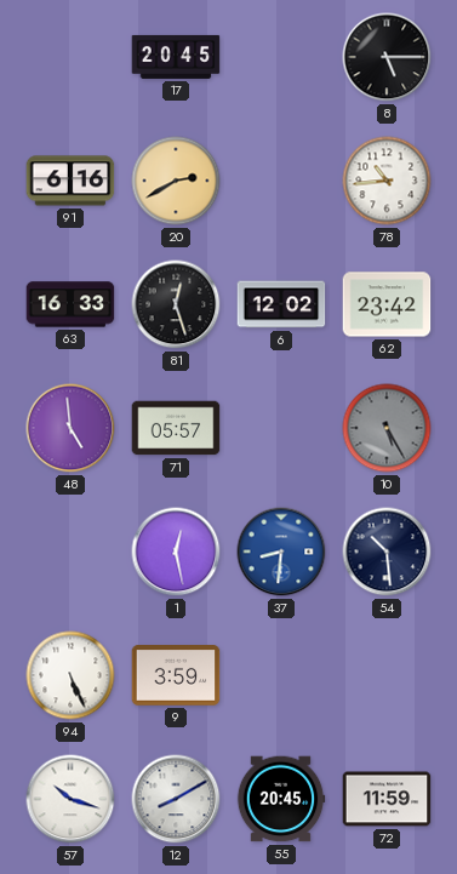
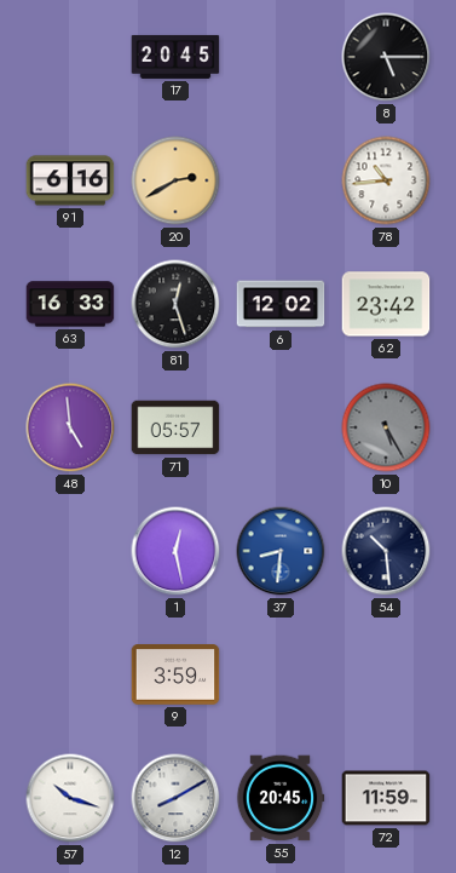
94: 5:26 -> none (70, 675)
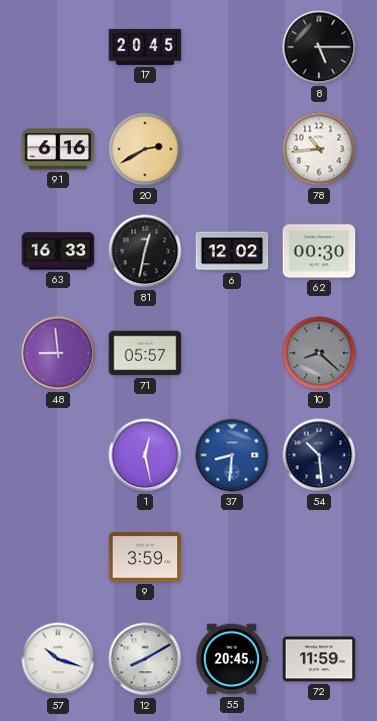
81: 12:27 -> 12:32 (145, 251)
62: 23:42 -> 00:30 (319, 251)
48: 4:59 -> 8:59 (58, 353)
10: 5:25 -> 8:22 (319, 353)
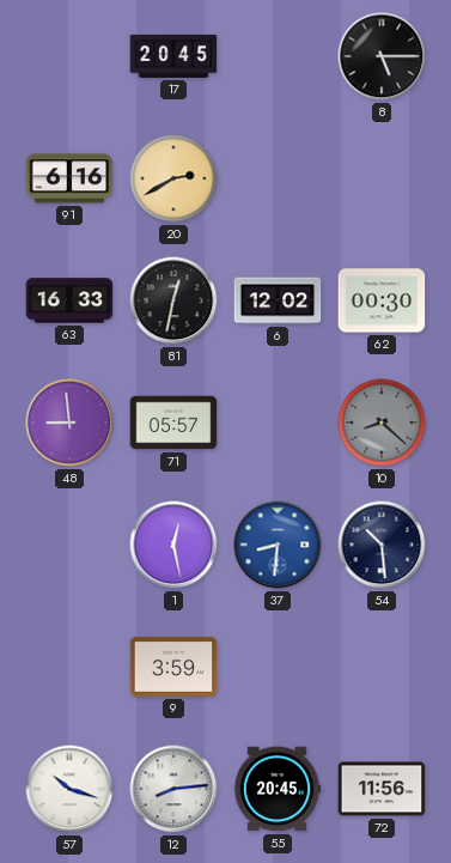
78: 10:44 -> none (319, 149)
12: 8:10 -> 8:14 (173, 789)
72: 11:59 -> 11:56 (382, 789)
